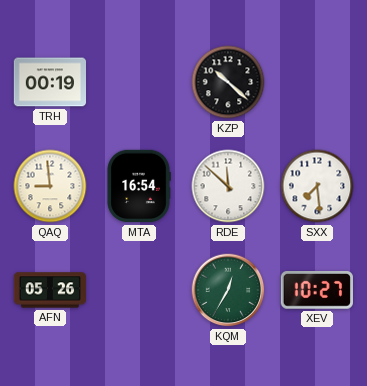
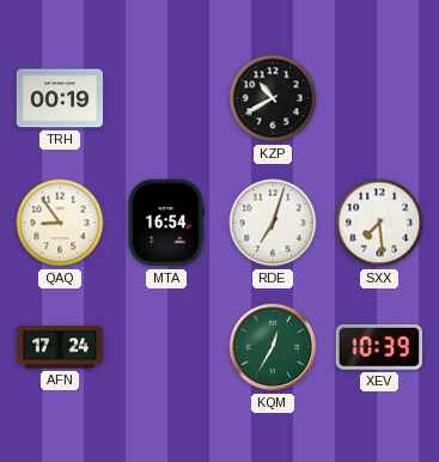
KZP: 10:22 -> 10:40 (273, 98)
QAQ: 8:59 -> 8:54 (60, 223)
RDE: 11:52 -> 7:03 (273, 223)
AFN: 05:26 -> 17:24 (60, 347)
XEV: 10:27 -> 10:39 (379, 348)
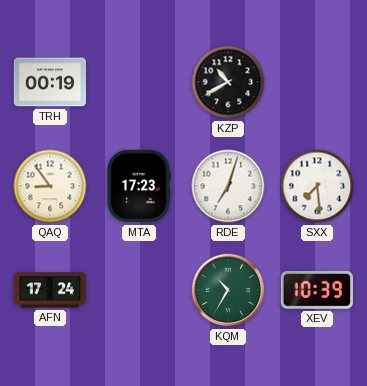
MTA: 16:54 -> 17:23 (139, 186)
KQM: 12:35 -> 10:35 (228, 290)
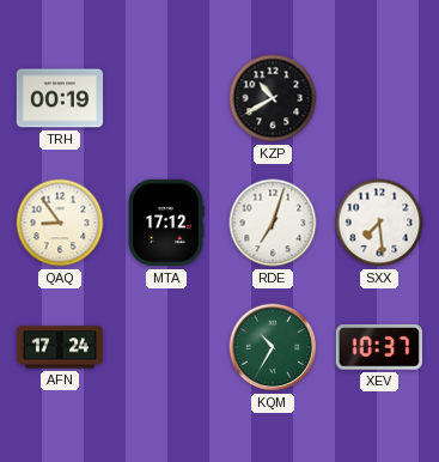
MTA: 17:23 -> 17:12 (166, 223)
XEV: 10:39 -> 10:37 (379, 348)
